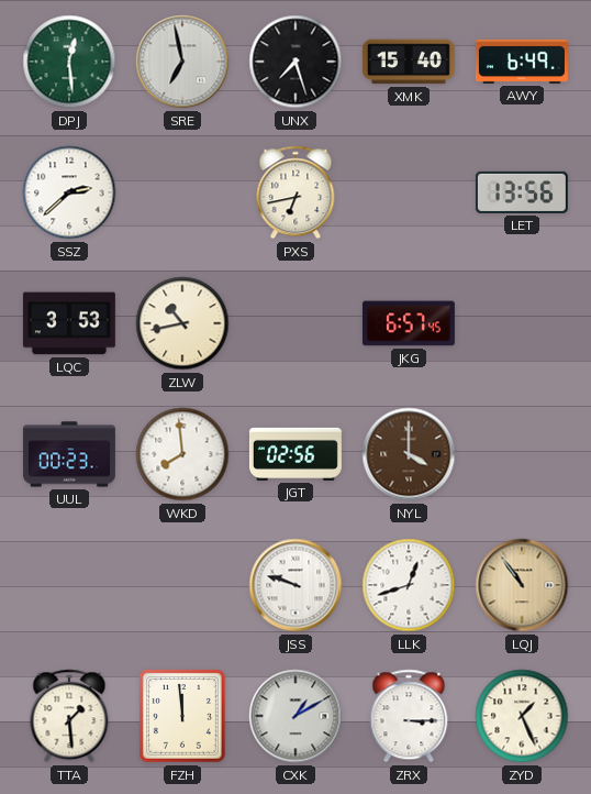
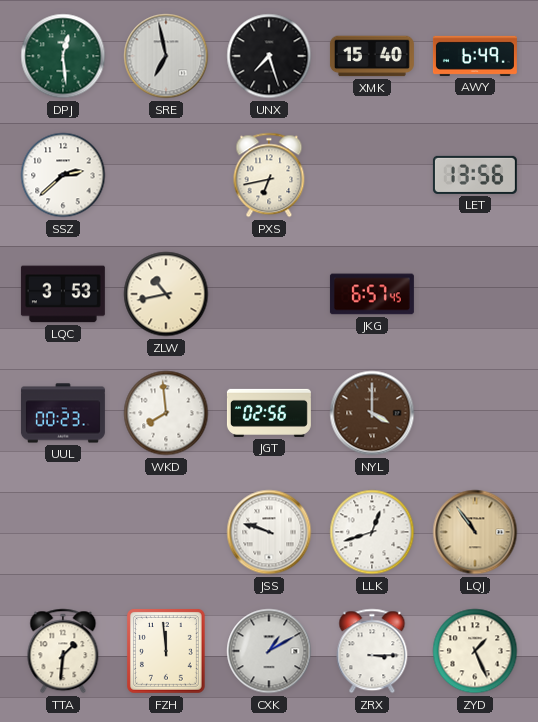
TTA: 1:29 -> 1:31 (63, 651)
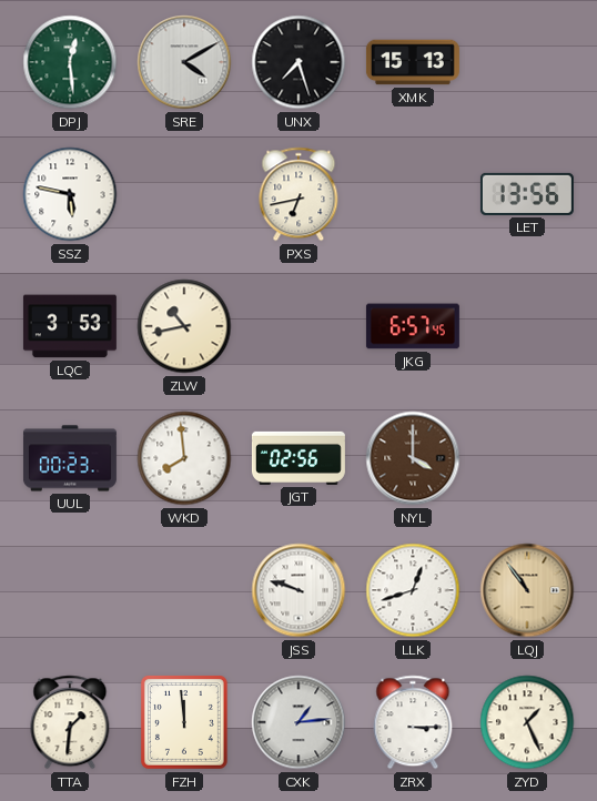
SRE: 6:58 -> 4:10 (184, 62)
XMK: 15:40 -> 15:13 (413, 62)
AWY: 6:49 -> none (475, 56)
SSZ: 2:38 -> 5:47 (70, 194)
CXK: 1:10 -> 1:14 (298, 722)
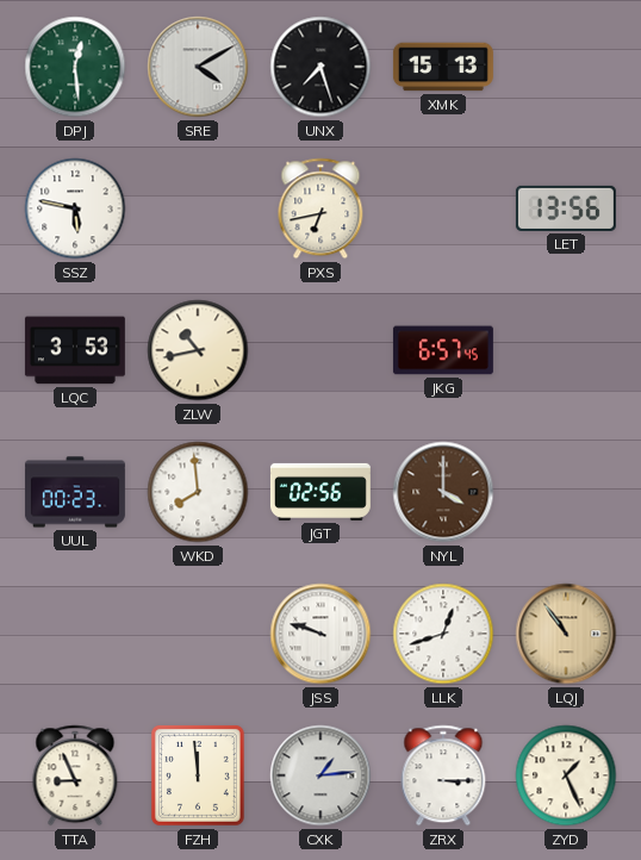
TTA: 1:31 -> 8:56 (75, 775)
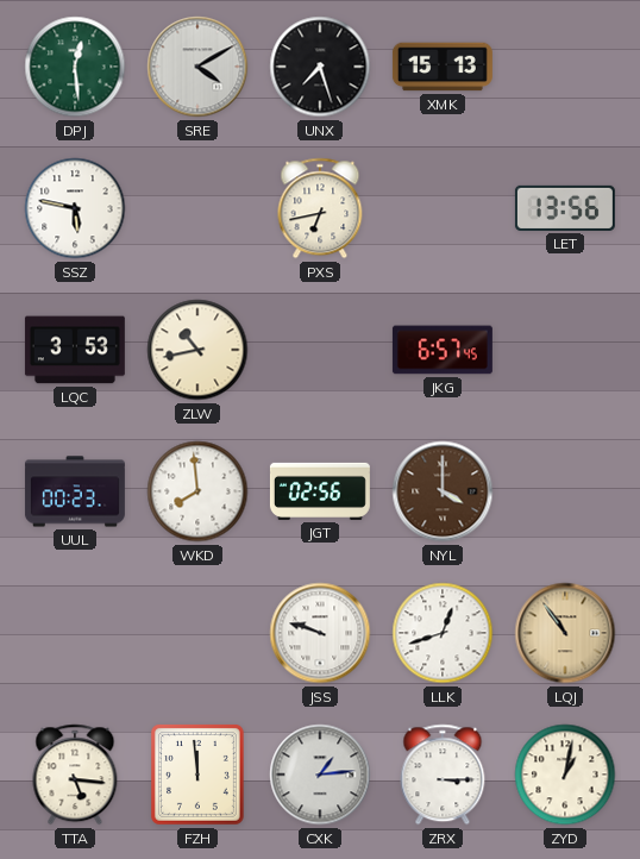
TTA: 8:56 -> 5:16 (75, 775)
ZYD: 1:26 -> 1:02 (565, 775)
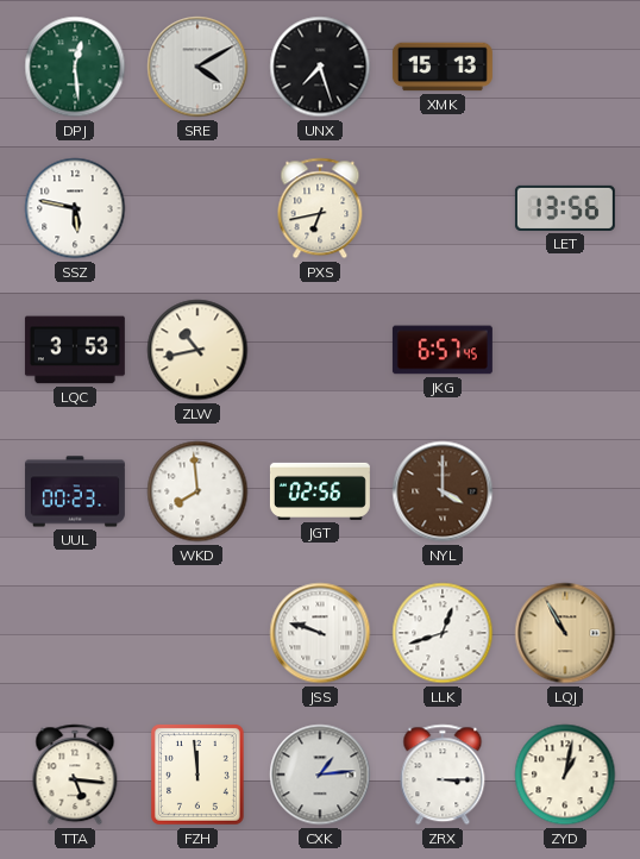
LQJ: 10:54 -> 10:55 (565, 633)
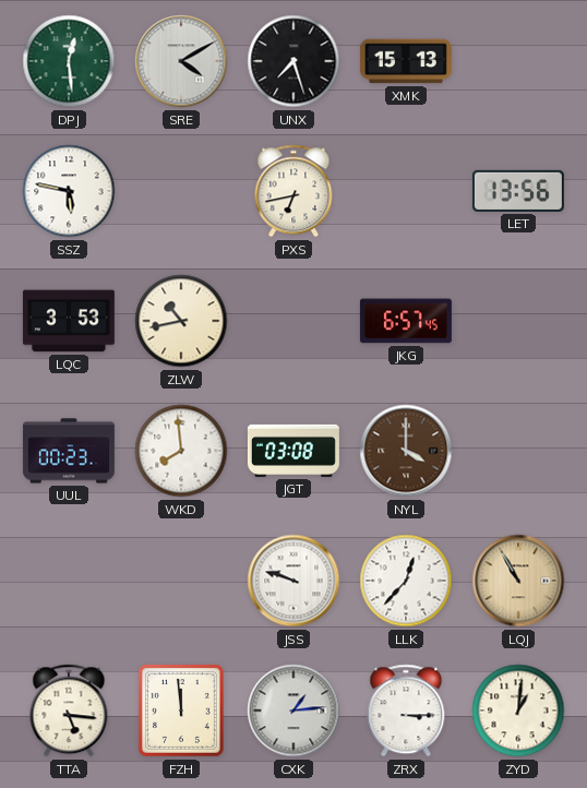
JGT: 02:56 -> 03:08 (293, 451)
LLK: 12:42 -> 12:37 (406, 581)
ZYD: 1:02 -> 1:01 (518, 711)
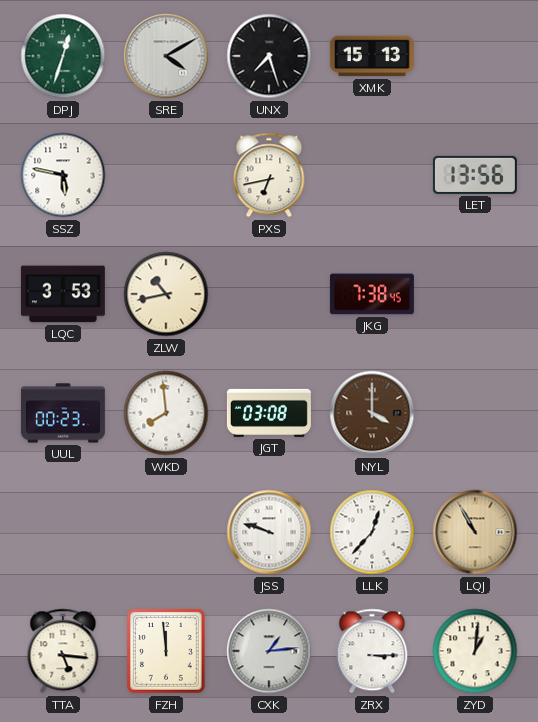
DPJ: 12:29 -> 12:33 (63, 56)
JKG: 6:57 -> 7:38 (372, 294)
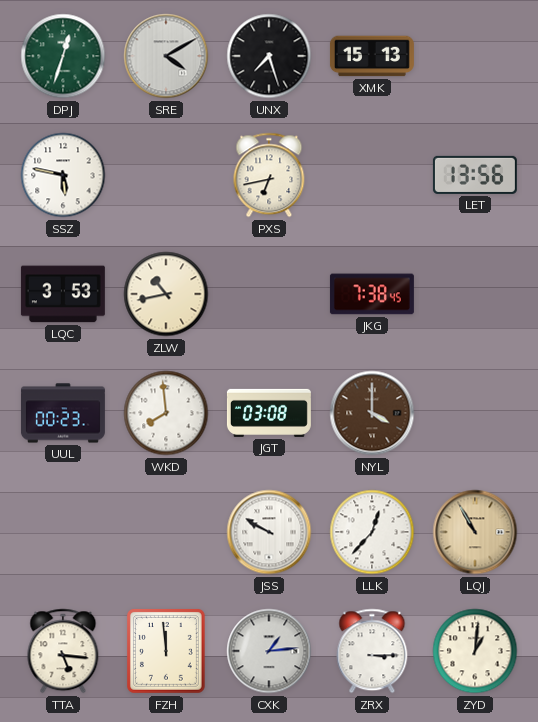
JSS: 9:48 -> 9:50 (269, 532)
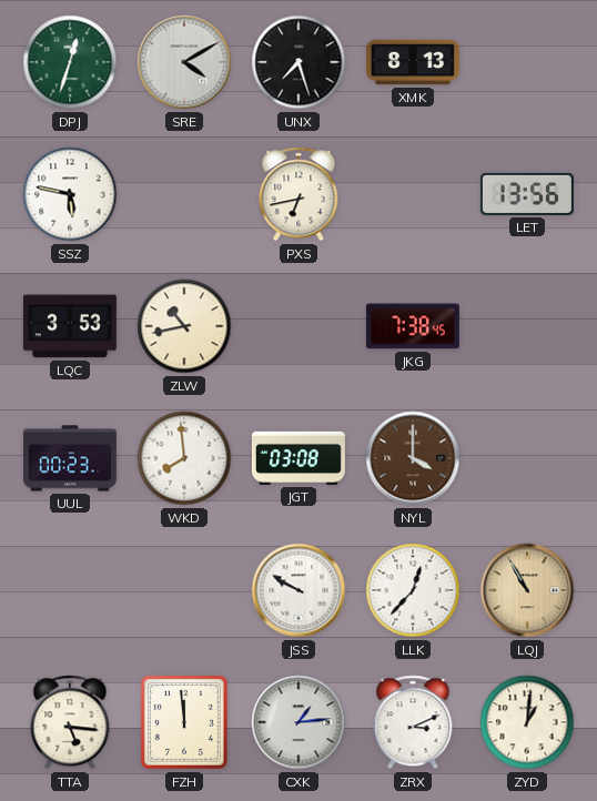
XMK: 15:13 -> 8:13 (413, 62)
ZRX: 3:15 -> 3:11 (413, 722)
